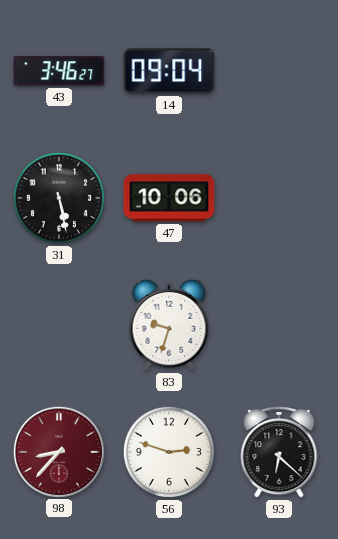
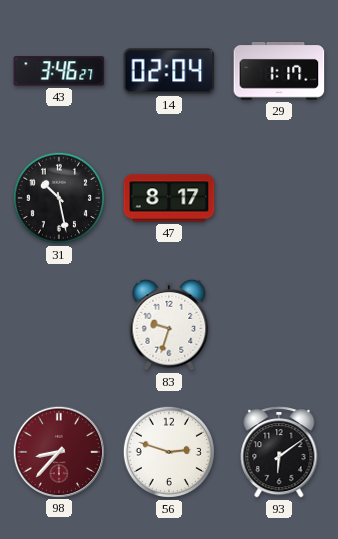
14: 09:04 -> 02:04 (169, 71)
29: none -> 1:17 (279, 71)
31: 5:28 -> 10:28 (59, 198)
47: 10:06 -> 8:17 (169, 198)
93: 6:22 -> 6:09 (279, 452)
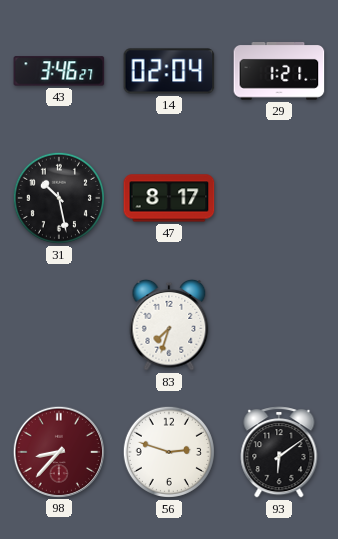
29: 1:17 -> 1:21 (279, 71)
83: 9:33 -> 7:33 (169, 325)
